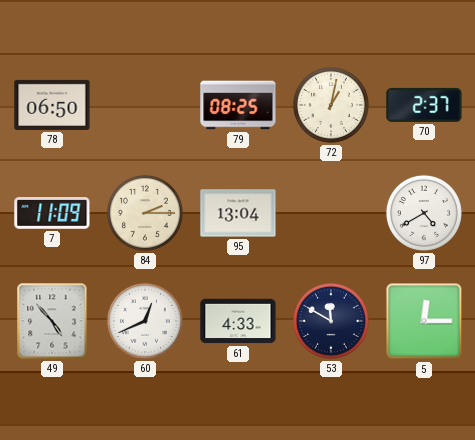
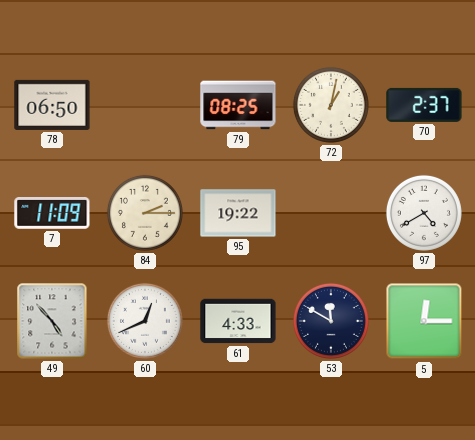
95: 13:04 -> 19:22 (238, 213)
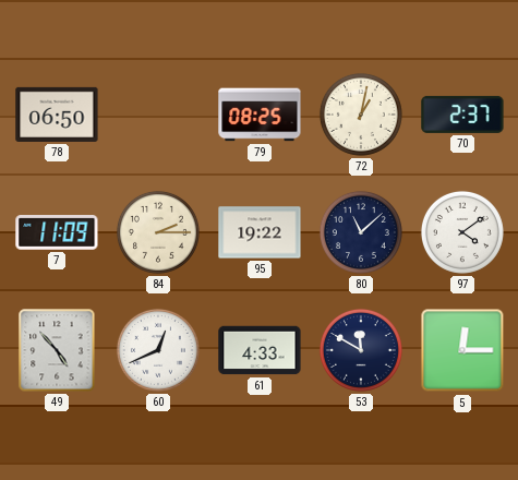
80: none -> 11:08 (361, 232)
97: 4:40 -> 4:09 (462, 232)
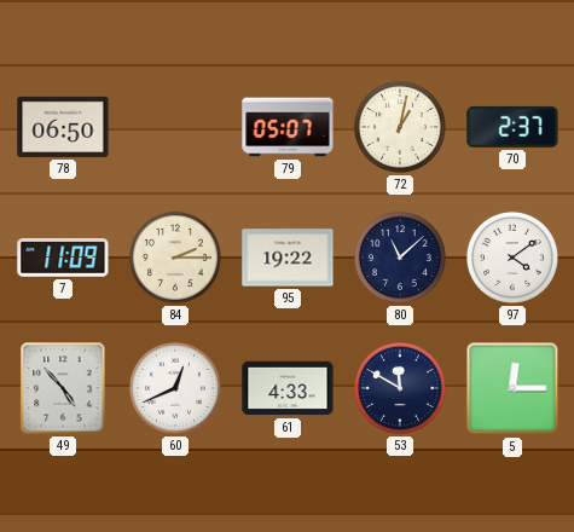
79: 08:25 -> 05:07 (288, 127)
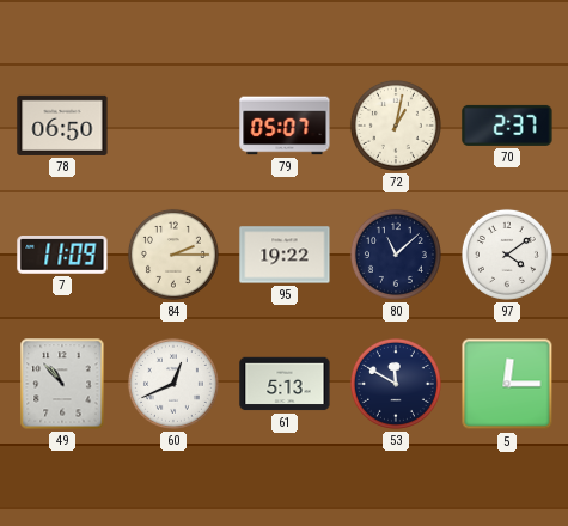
49: 4:53 -> 10:53 (62, 384)
61: 4:33 -> 5:13 (285, 384)
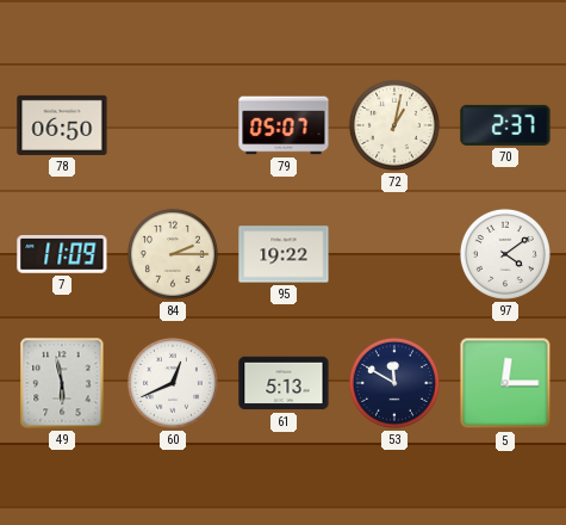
80: 11:08 -> none (396, 255)
49: 10:53 -> 5:58 (62, 383)
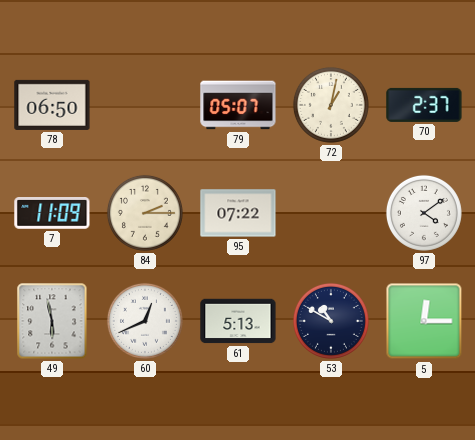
95: 19:22 -> 07:22 (238, 213)
53: 11:50 -> 10:50 (331, 321)
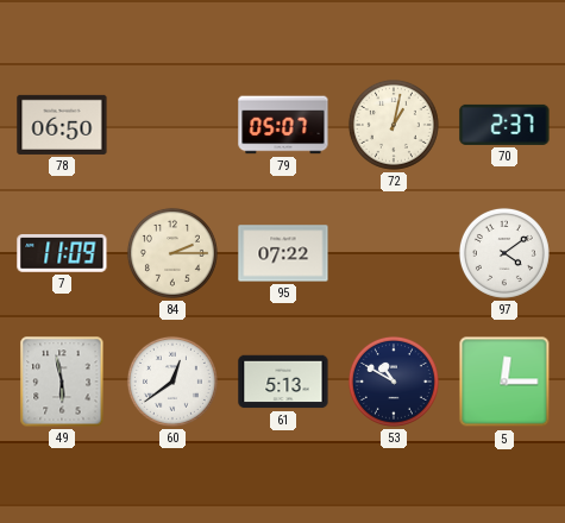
60: 12:41 -> 12:39 (172, 382)
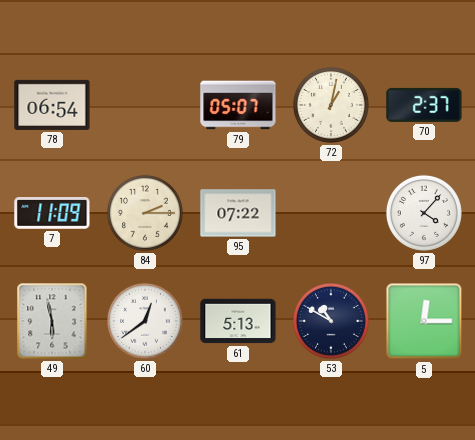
78: 06:50 -> 06:54 (52, 105)
97: 4:09 -> 4:07 (424, 213)
